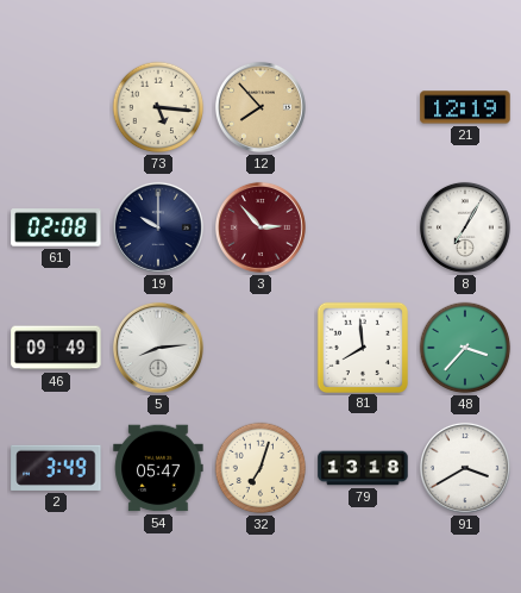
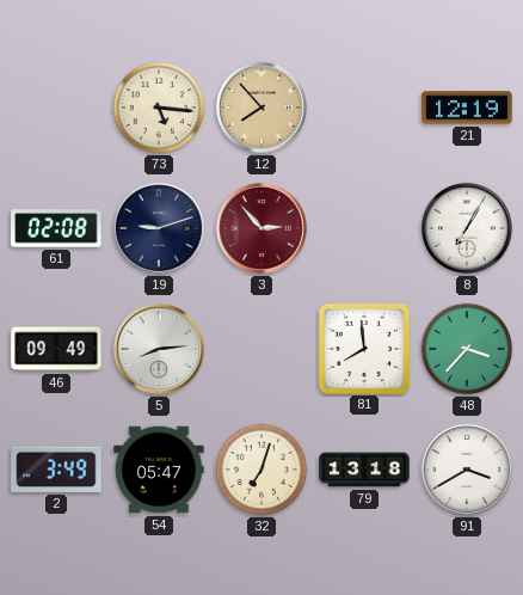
19: 10:00 -> 9:12 (159, 228)
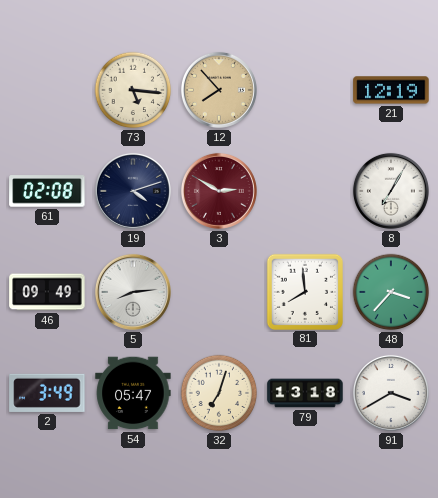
19: 9:12 -> 4:12 (133, 191)
3: 2:53 -> 2:50 (219, 191)
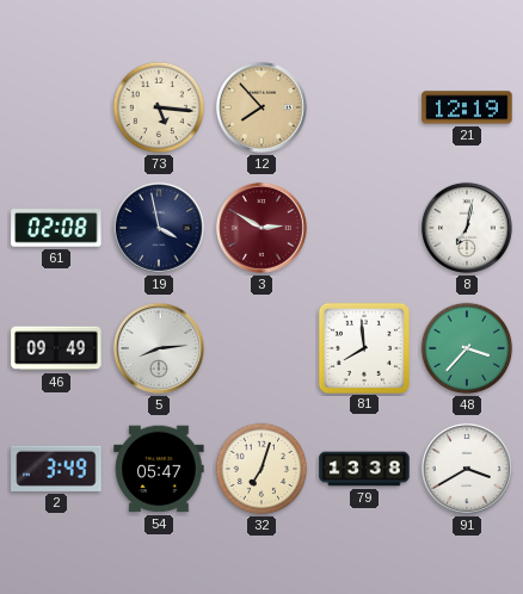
19: 4:12 -> 3:58 (159, 228)
8: 7:05 -> 7:02 (467, 228)
79: 13:18 -> 13:38 (364, 469)
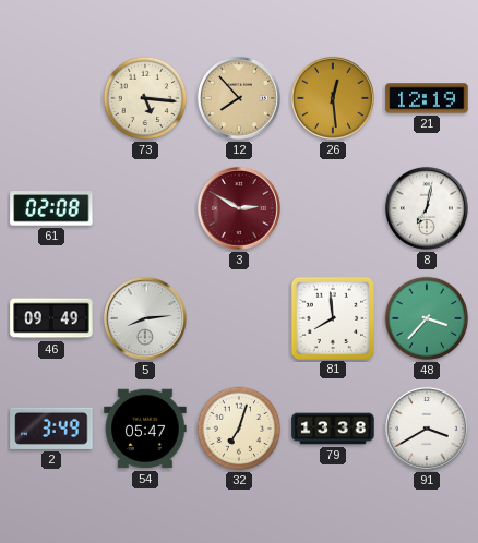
26: none -> 12:29 (333, 98)
19: 3:58 -> none (159, 228)
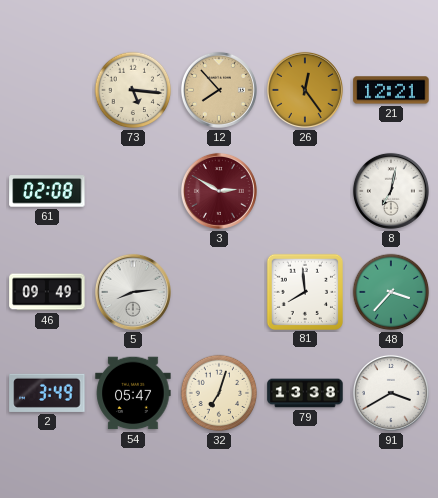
26: 12:29 -> 12:24 (305, 90)
21: 12:19 -> 12:21 (391, 90)
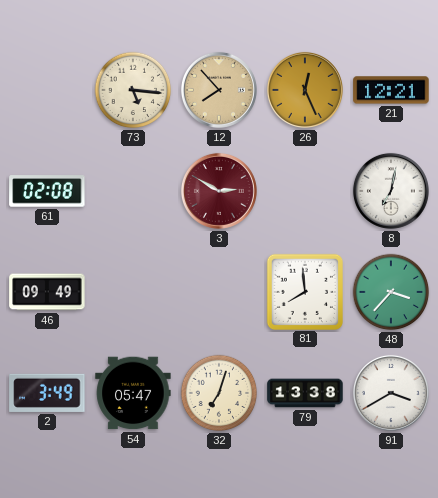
26: 12:24 -> 12:26 (305, 90)
5: 8:14 -> none (133, 292)
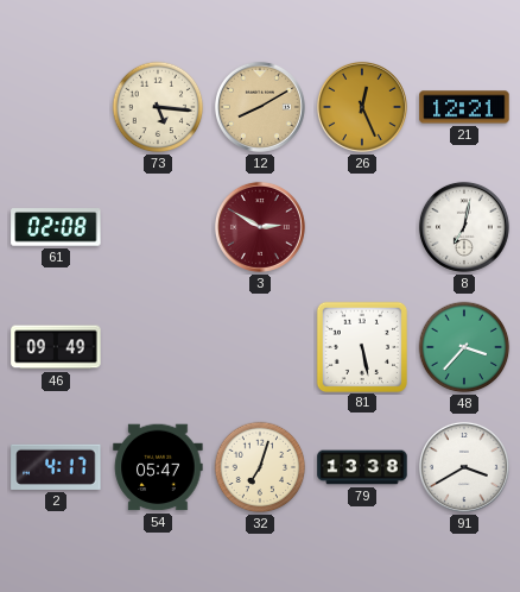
12: 7:53 -> 8:10 (260, 107)
81: 7:59 -> 5:28 (361, 346)
2: 3:49 -> 4:17 (56, 467)
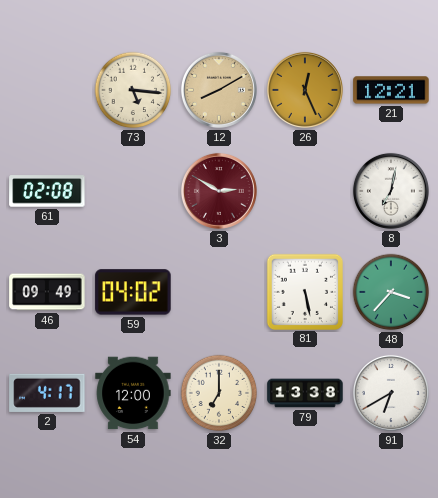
59: none -> 04:02 (133, 292)
54: 05:47 -> 12:00 (133, 393)
32: 7:03 -> 7:00 (219, 393)
91: 3:40 -> 6:40 (391, 393)
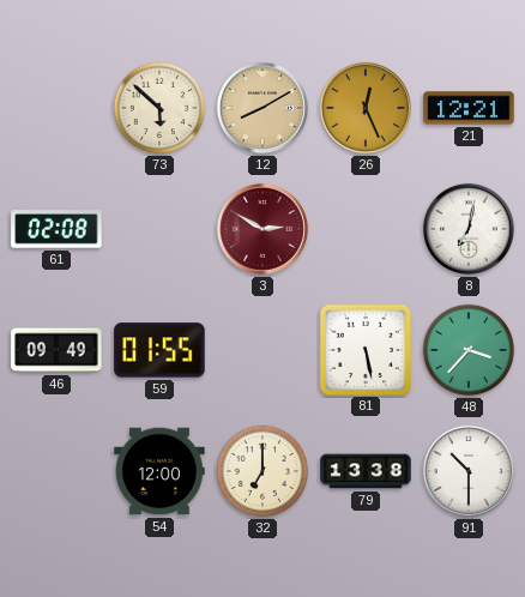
73: 5:16 -> 5:52 (159, 108)
59: 04:02 -> 01:55 (159, 350)
2: 4:17 -> none (47, 393)
91: 6:40 -> 10:30 (469, 471)
